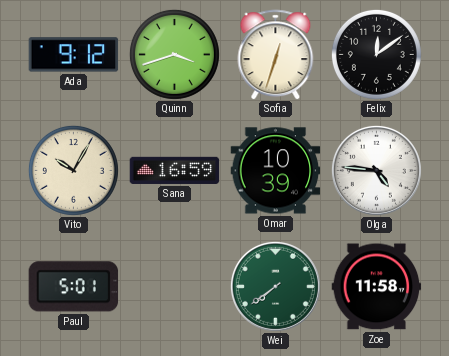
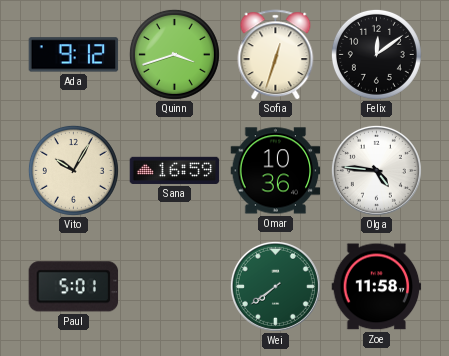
Omar: 10:39 -> 10:36 (276, 171)
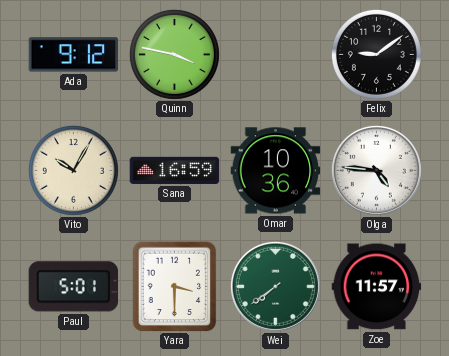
Quinn: 3:42 -> 3:47 (174, 54)
Sofia: 12:33 -> none (276, 55)
Felix: 12:09 -> 9:09 (376, 54)
Yara: none -> 3:30 (175, 287)
Zoe: 11:58 -> 11:57 (377, 287)
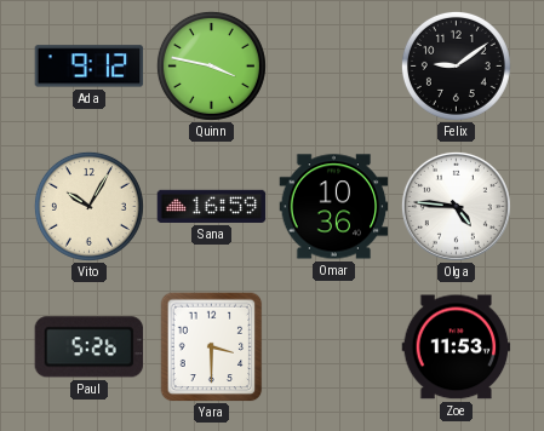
Paul: 5:01 -> 5:26 (90, 347)
Wei: 7:39 -> none (275, 286)
Zoe: 11:57 -> 11:53 (457, 347)
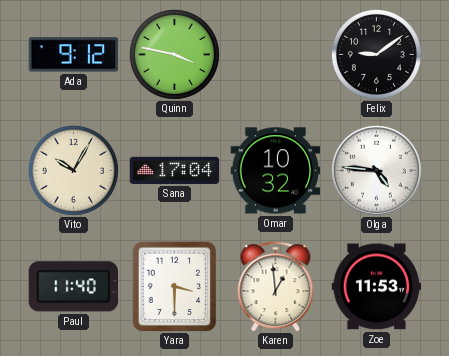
Sana: 16:59 -> 17:04 (175, 170)
Omar: 10:36 -> 10:32 (276, 171)
Paul: 5:26 -> 11:40 (74, 287)
Karen: none -> 12:59 (276, 287)
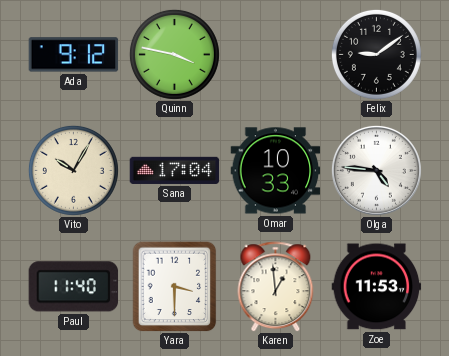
Omar: 10:32 -> 10:33 (276, 171)
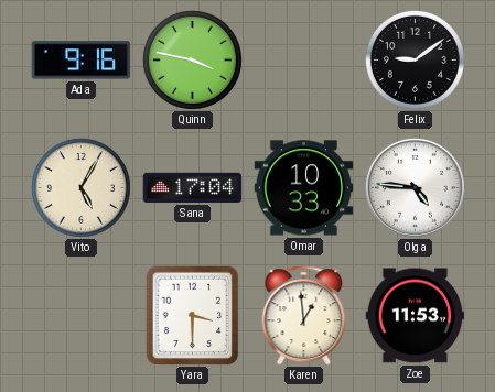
Ada: 9:12 -> 9:16 (82, 61)
Vito: 10:05 -> 5:05 (80, 187)
Paul: 11:40 -> none (74, 287)
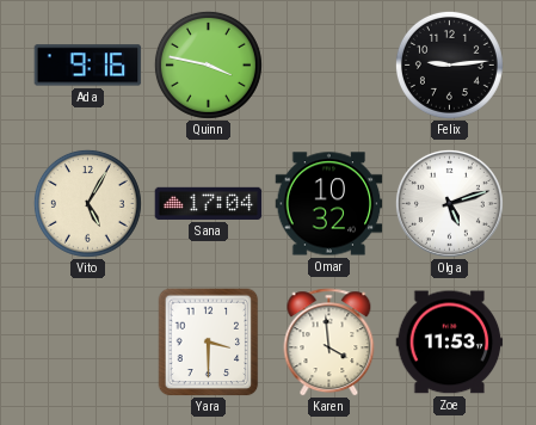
Felix: 9:09 -> 9:14 (449, 64)
Omar: 10:33 -> 10:32 (329, 204)
Olga: 4:46 -> 5:12 (449, 203)
Karen: 12:59 -> 3:59 (329, 343)
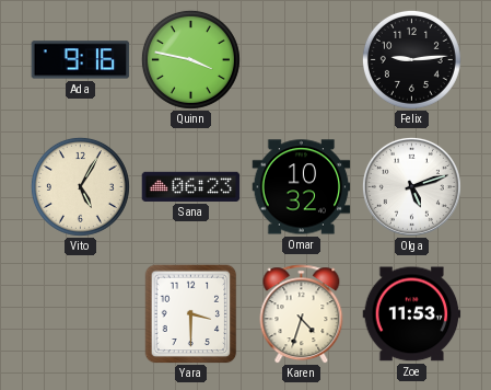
Sana: 17:04 -> 06:23 (191, 186)
Karen: 3:59 -> 4:33 (302, 314)
